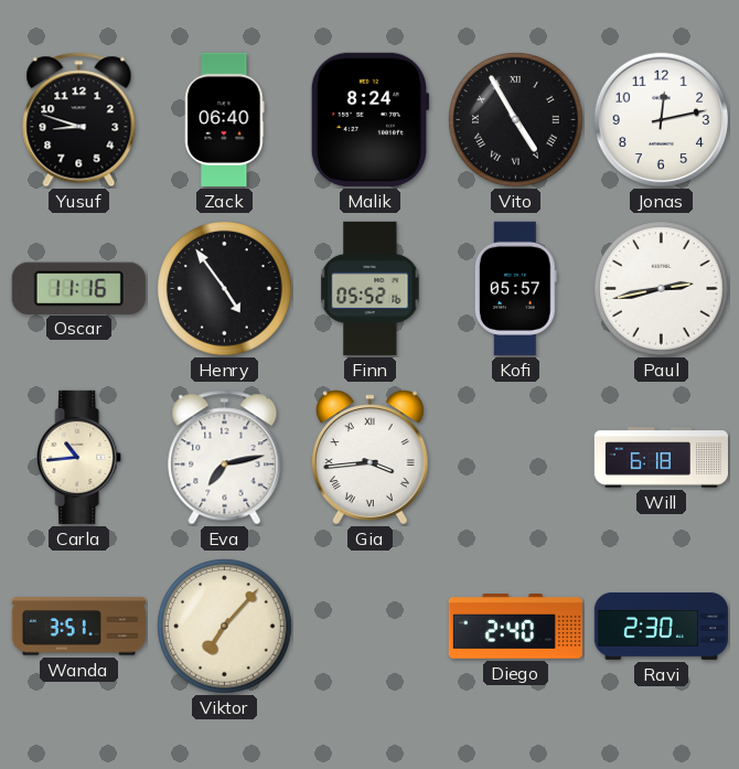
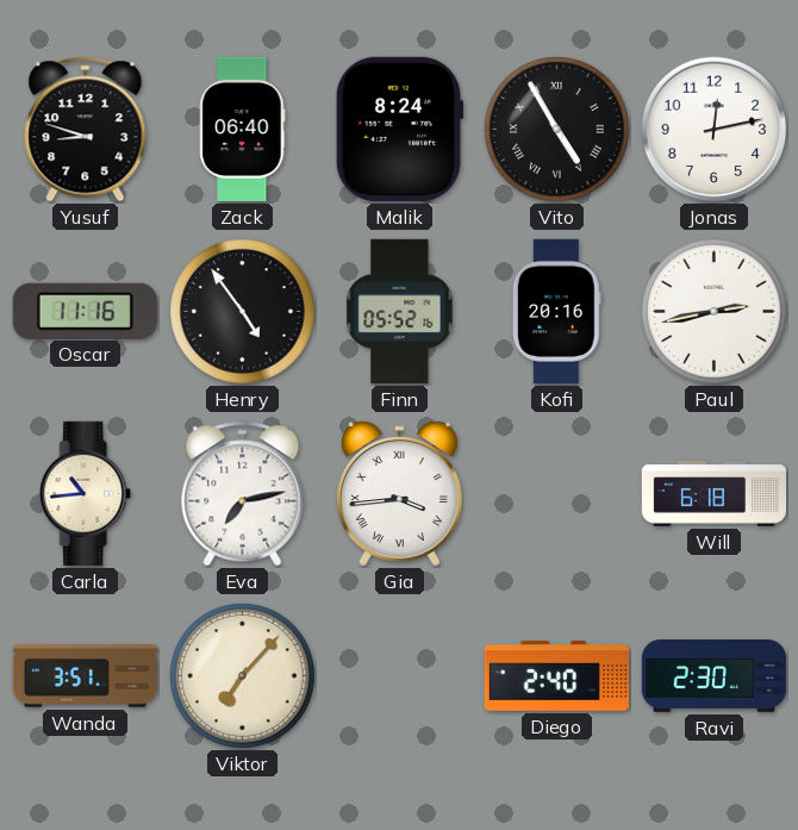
Kofi: 05:57 -> 20:16 (556, 311)
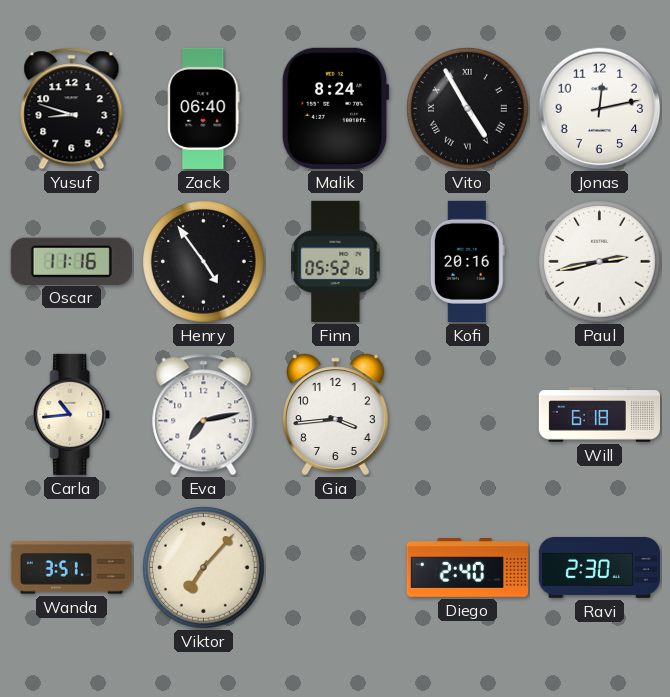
Gia numerals: Roman -> Arabic (335, 415)
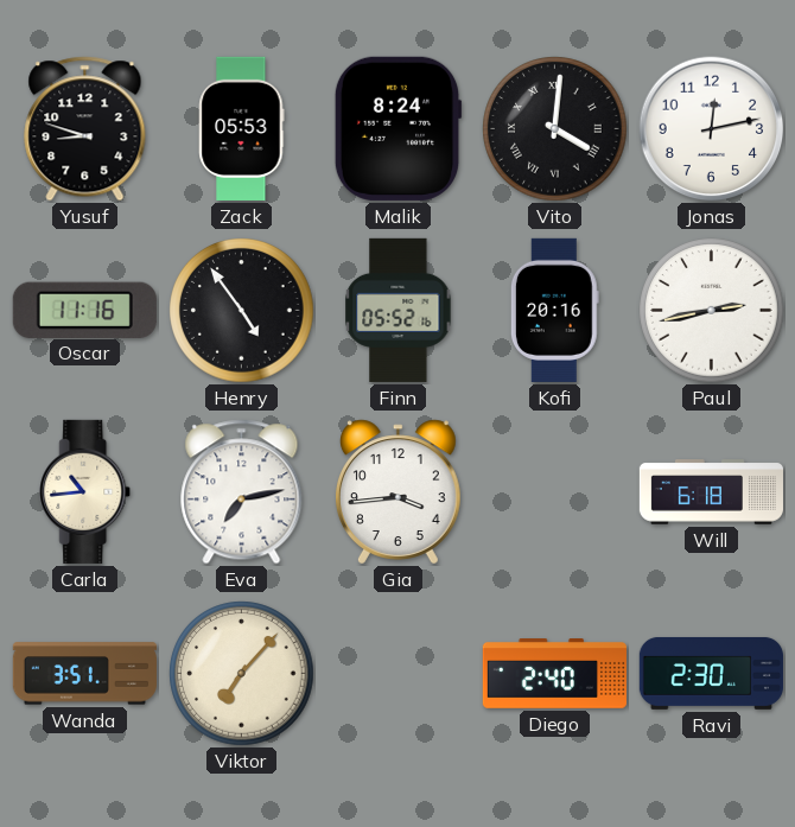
Zack: 06:40 -> 05:53 (242, 128)
Vito: 4:55 -> 4:01 (555, 129)
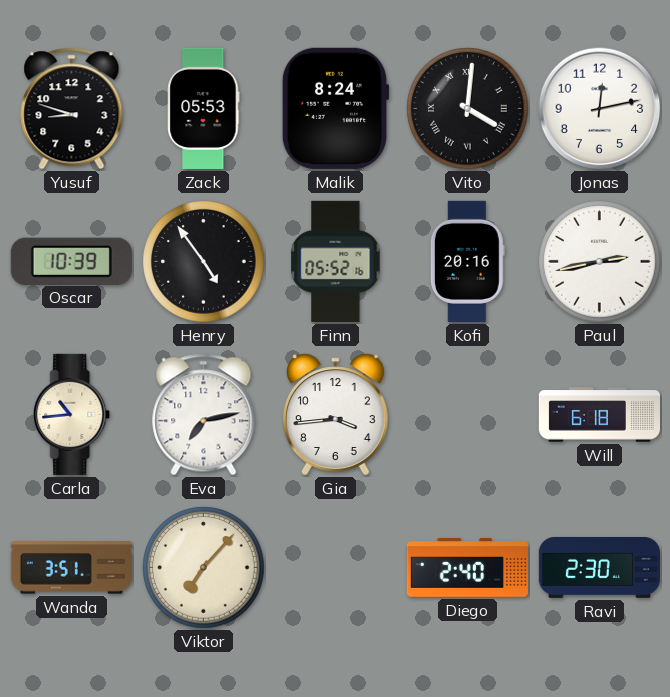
Oscar: 11:16 -> 10:39 (71, 261)
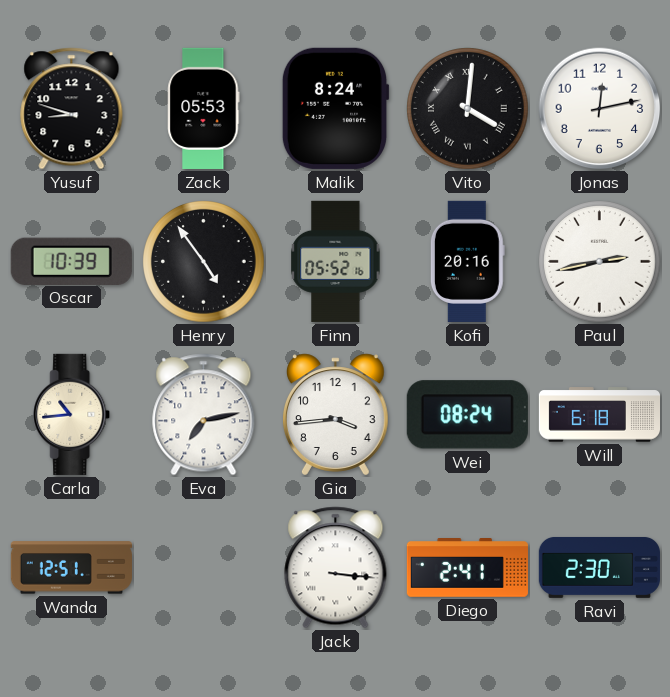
Wei: none -> 08:24 (467, 415)
Wanda: 3:51 -> 12:51 (71, 568)
Viktor: 7:07 -> none (204, 568)
Jack: none -> 3:16 (336, 568)
Diego: 2:40 -> 2:41 (467, 568)
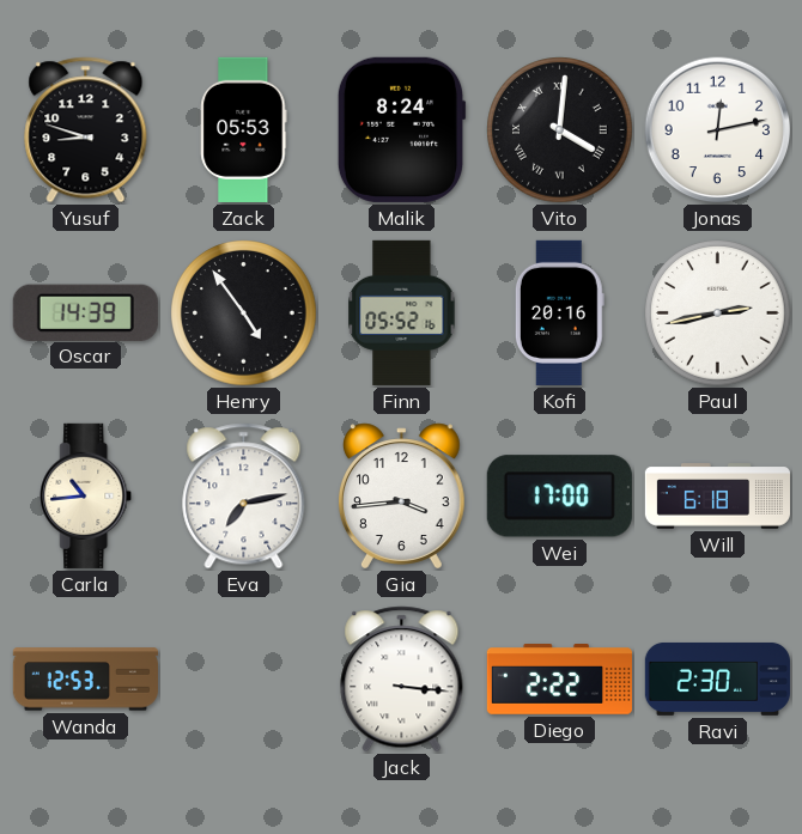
Oscar: 10:39 -> 14:39 (85, 312)
Wei: 08:24 -> 17:00 (559, 497)
Wanda: 12:51 -> 12:53 (85, 680)
Diego: 2:41 -> 2:22 (559, 680)
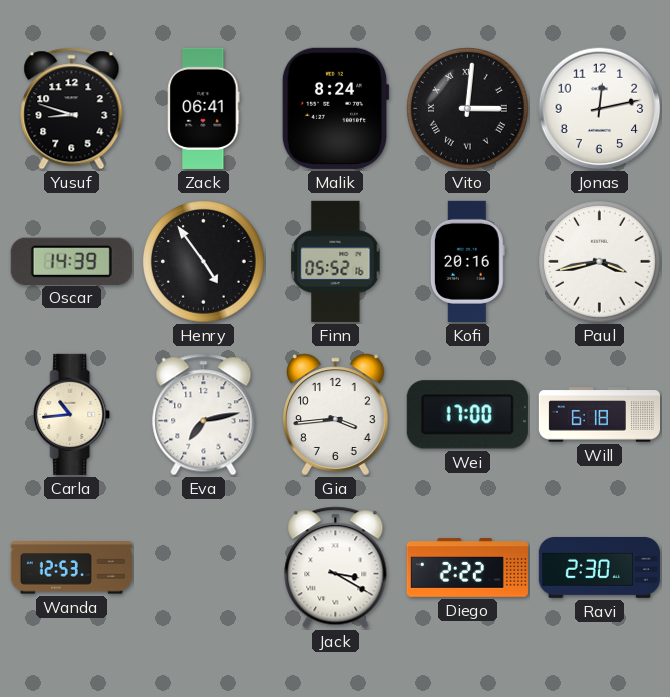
Zack: 05:53 -> 06:41 (204, 108)
Vito: 4:01 -> 3:01 (468, 109)
Paul: 2:43 -> 3:43 (600, 262)
Jack: 3:16 -> 3:20 (336, 568)
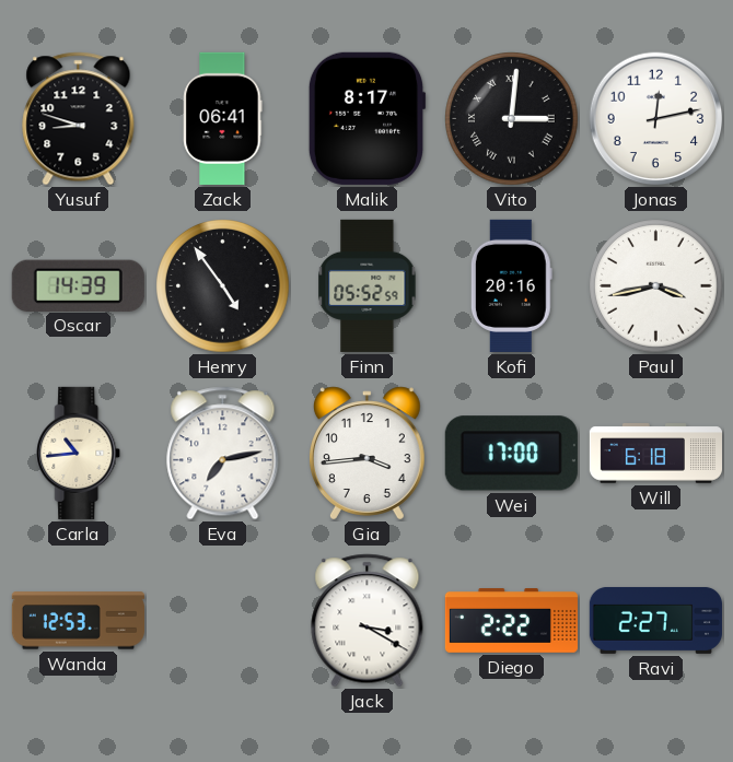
Malik: 8:24 -> 8:17 (366, 118)
Finn: 05:52:16 -> 05:52:59 (368, 285)
Ravi: 2:30 -> 2:27 (655, 620)
